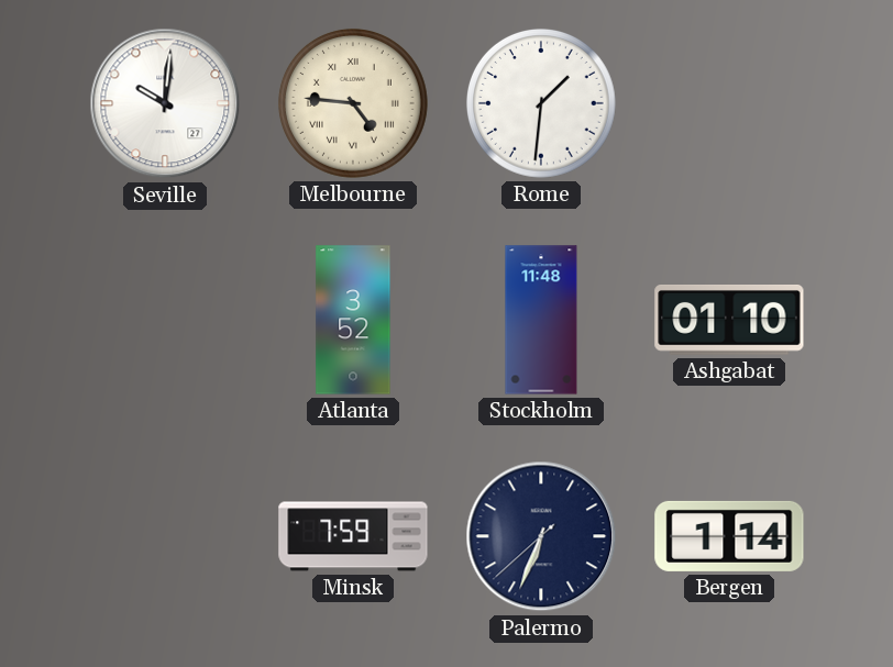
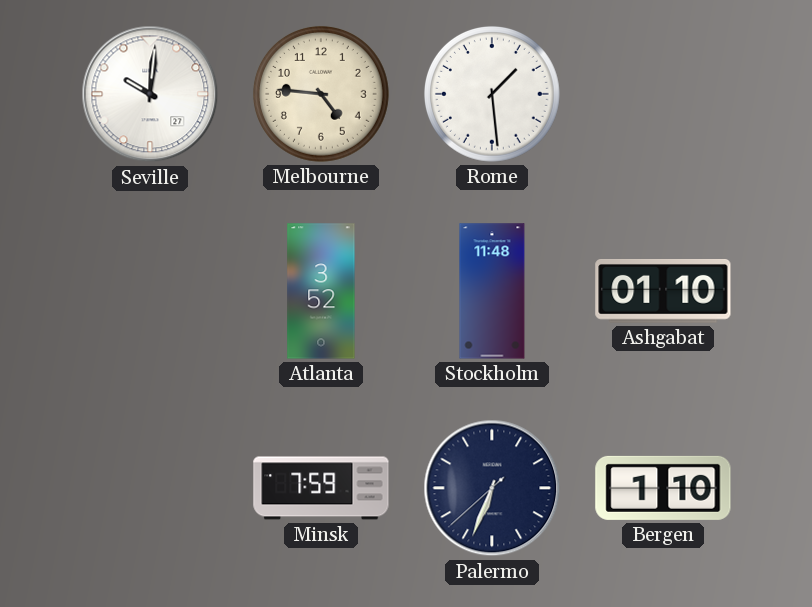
Melbourne numerals: Roman -> Arabic (321, 94)
Rome: 1:31 -> 1:29 (492, 94)
Bergen: 1:14 -> 1:10 (663, 488)
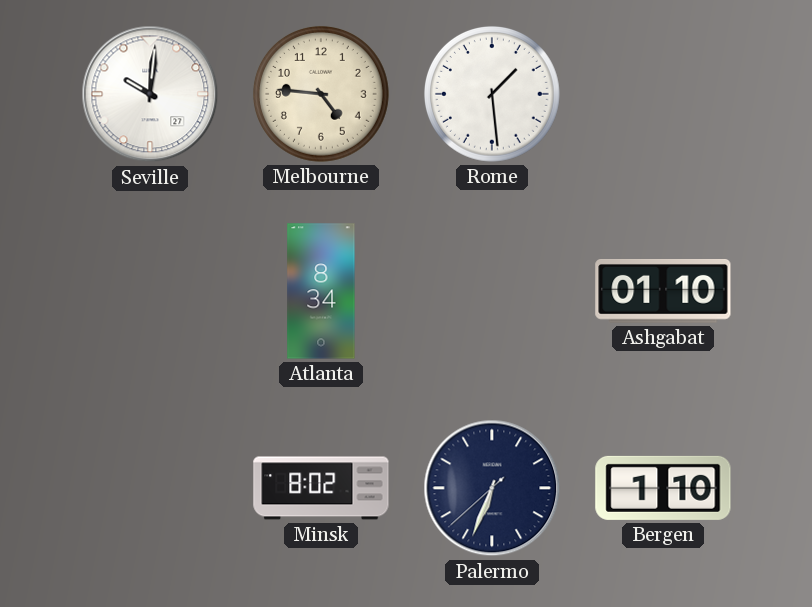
Atlanta: 3:52 -> 8:34 (321, 291)
Stockholm: 11:48 -> none (492, 291)
Minsk: 7:59 -> 8:02 (321, 488)
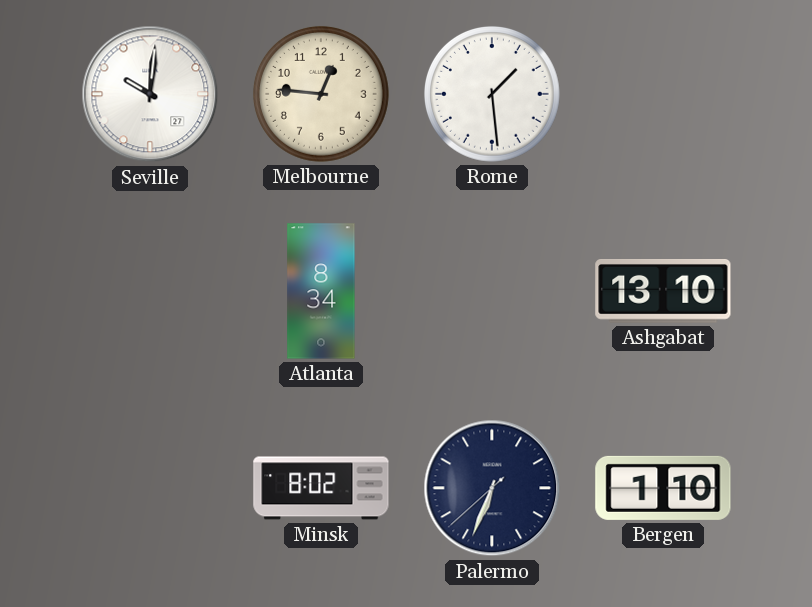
Melbourne: 4:46 -> 12:46 (321, 94)
Ashgabat: 01:10 -> 13:10 (663, 292)
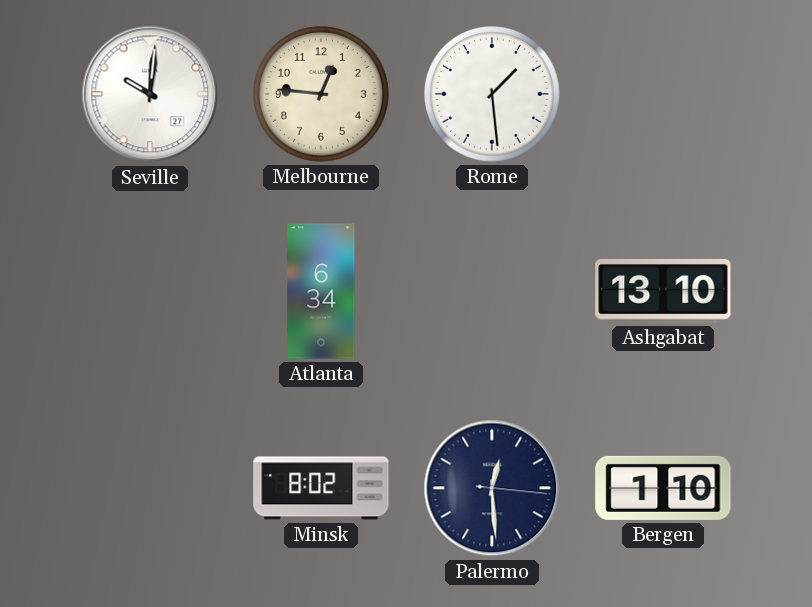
Atlanta: 8:34 -> 6:34 (321, 291)
Palermo: 6:33 -> 12:29 (492, 488)
